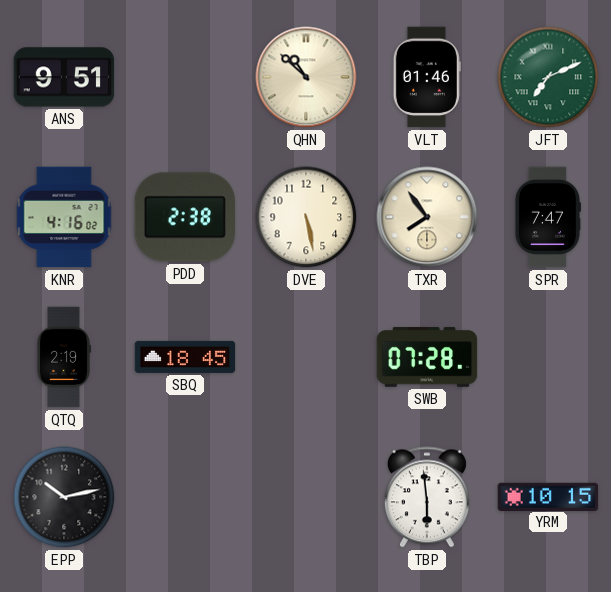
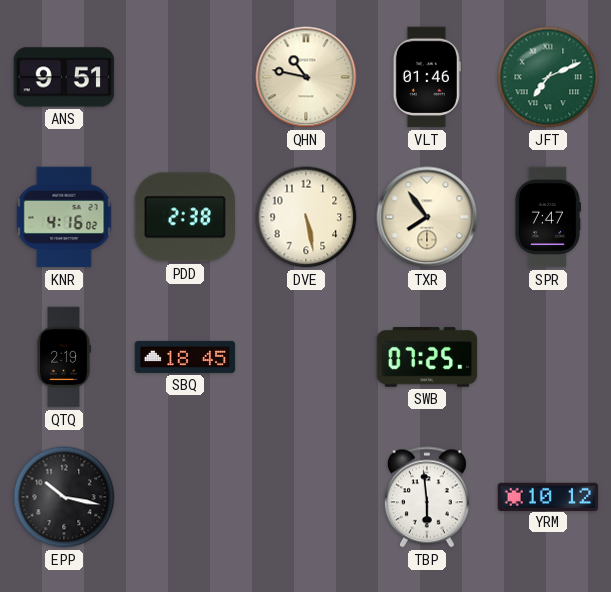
QHN: 10:52 -> 10:47 (306, 77)
SWB: 07:28 -> 07:25 (427, 357)
EPP: 10:13 -> 10:17 (64, 497)
YRM: 10:15 -> 10:12 (548, 496)
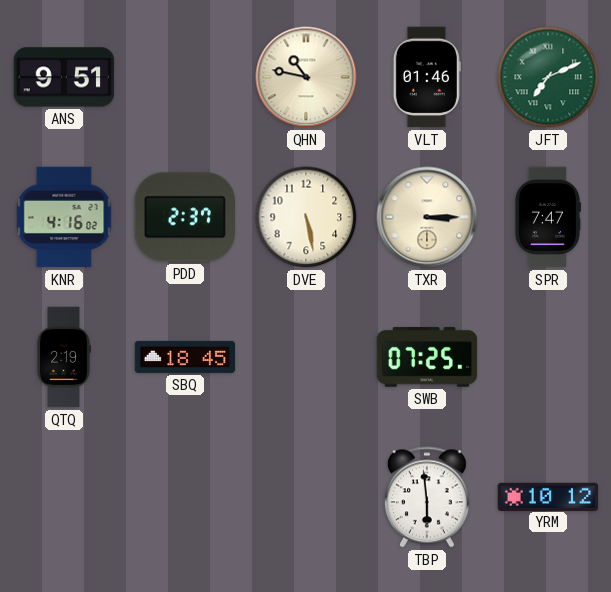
PDD: 2:38 -> 2:37 (185, 217)
TXR: 7:54 -> 3:15 (427, 217)
EPP: 10:17 -> none (64, 497)
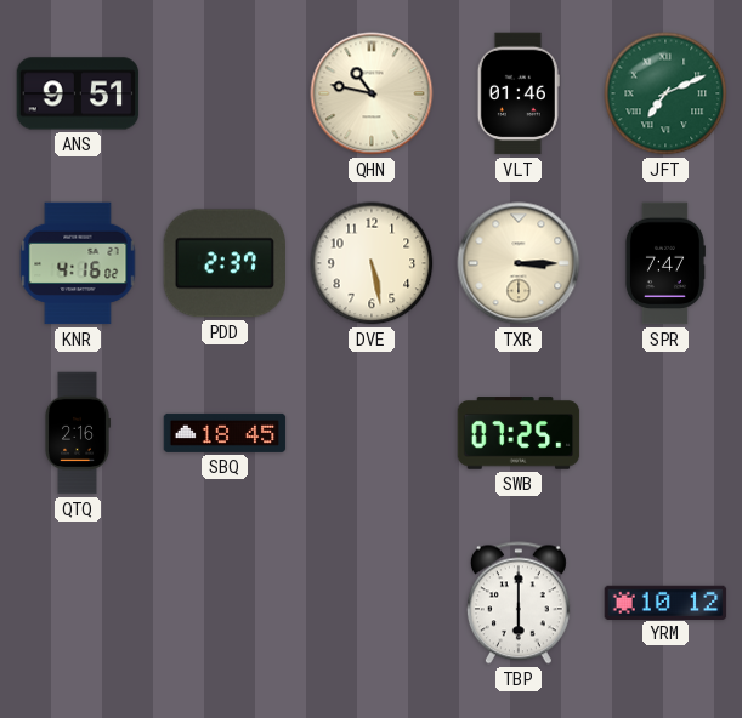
QTQ: 2:19 -> 2:16 (78, 433)
TBP: 5:59 -> 6:00 (519, 603)
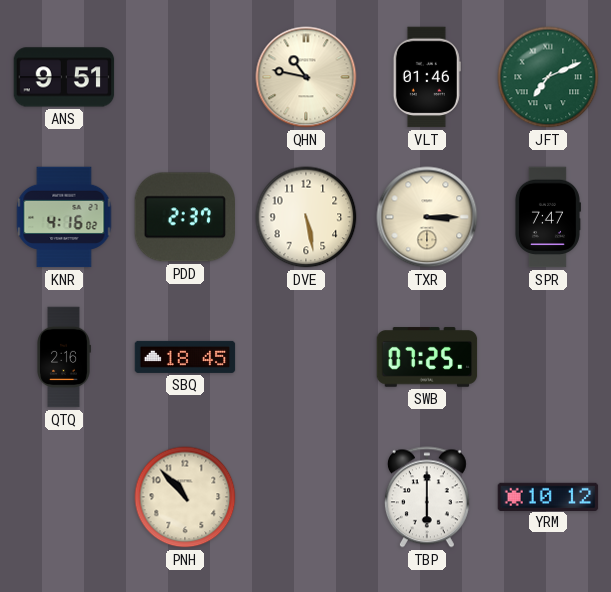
PNH: none -> 10:53 (185, 497)
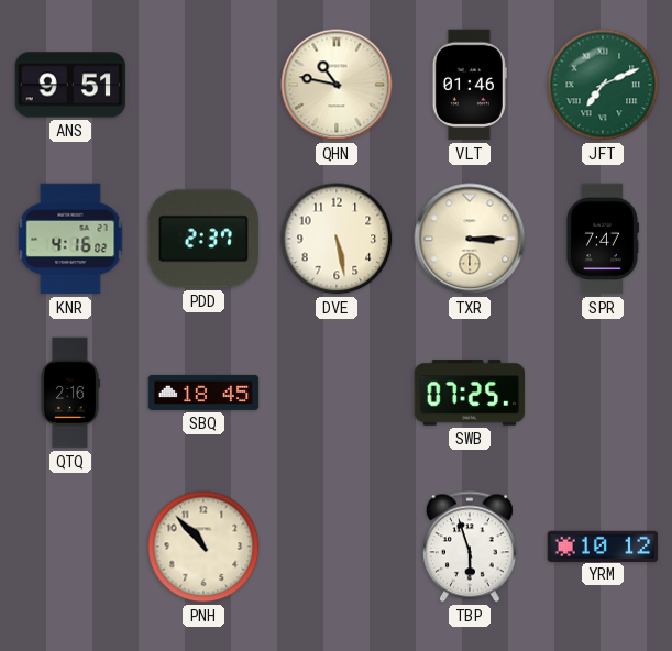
TBP: 6:00 -> 5:57 (470, 547)
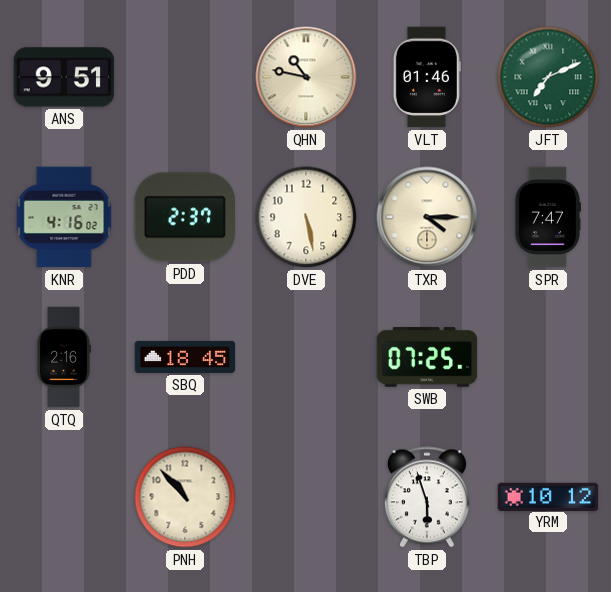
TXR: 3:15 -> 4:15 (427, 217)
